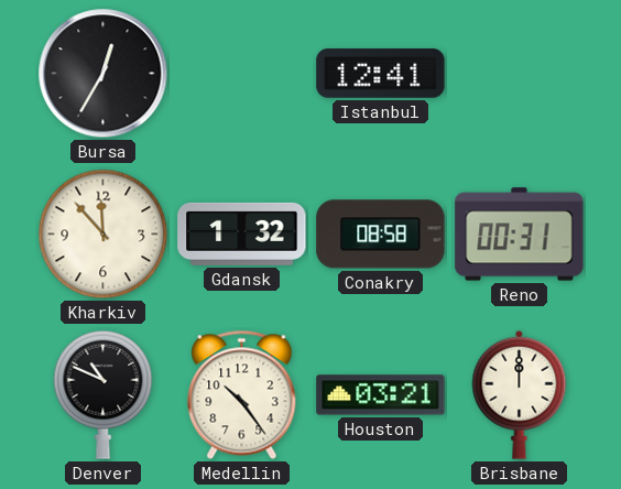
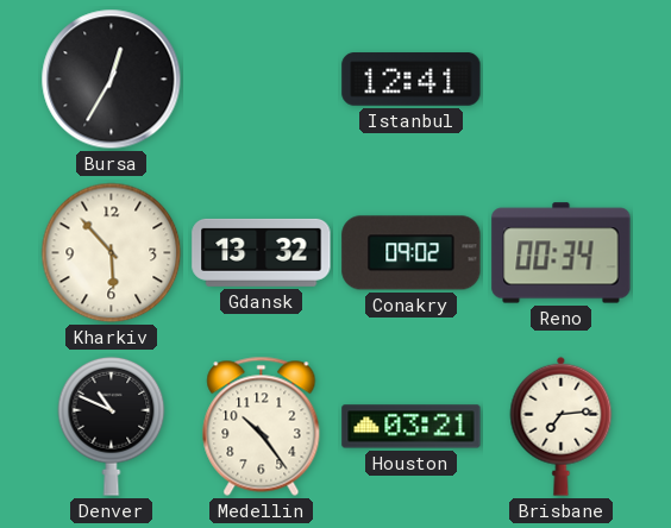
Kharkiv: 11:53 -> 5:53 (112, 253)
Gdansk: 1:32 -> 13:32 (262, 252)
Conakry: 08:58 -> 09:02 (412, 253)
Reno: 00:31 -> 00:34 (562, 253)
Brisbane: 12:00 -> 7:14 (562, 426)
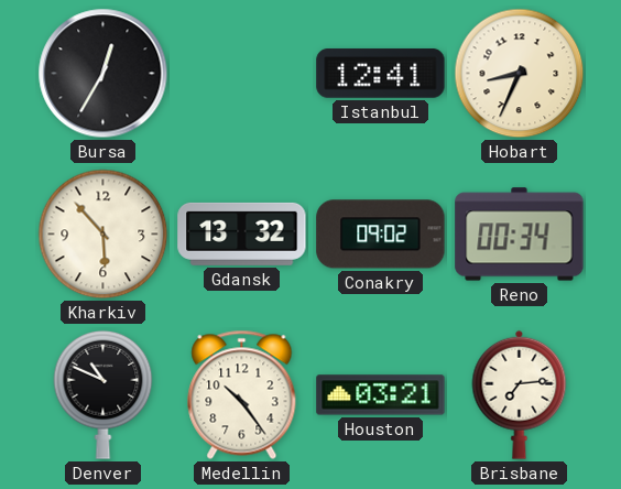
Hobart: none -> 8:34 (520, 74)
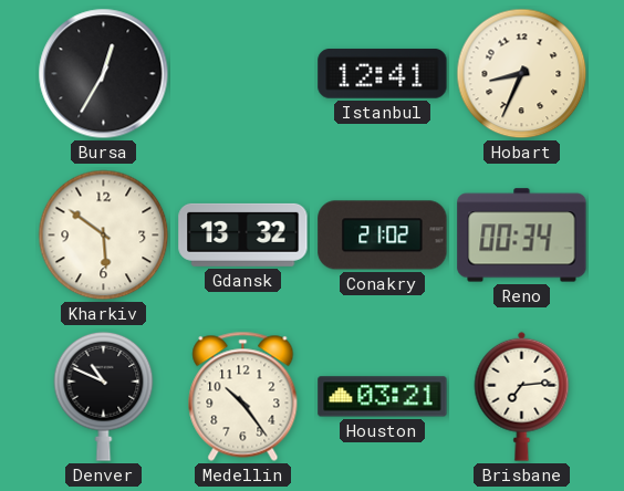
Kharkiv: 5:53 -> 5:51 (104, 236)
Conakry: 09:02 -> 21:02 (383, 236)
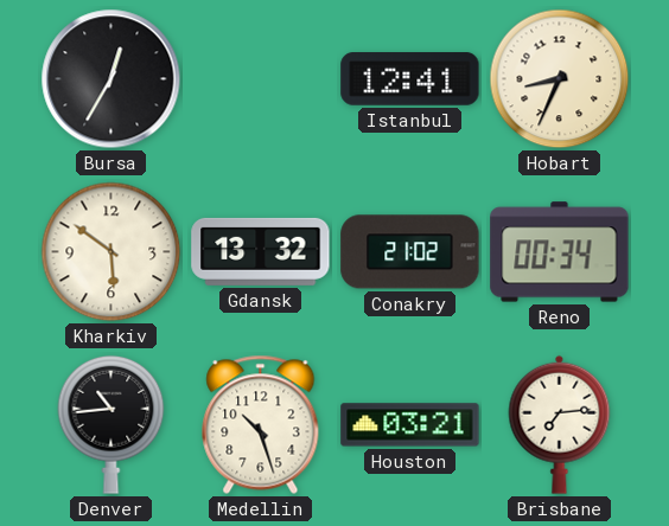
Denver: 10:49 -> 10:44 (111, 424)
Medellin: 10:24 -> 10:27 (261, 424)
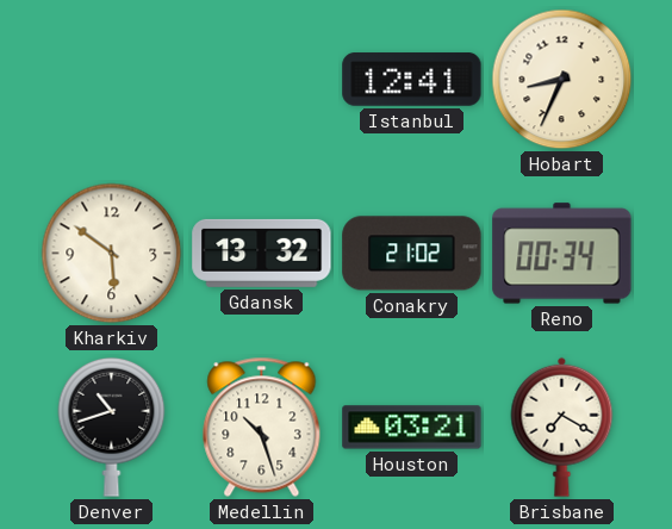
Bursa: 12:35 -> none (111, 79)
Denver: 10:44 -> 10:42 (112, 427)
Brisbane: 7:14 -> 7:20 (562, 427)
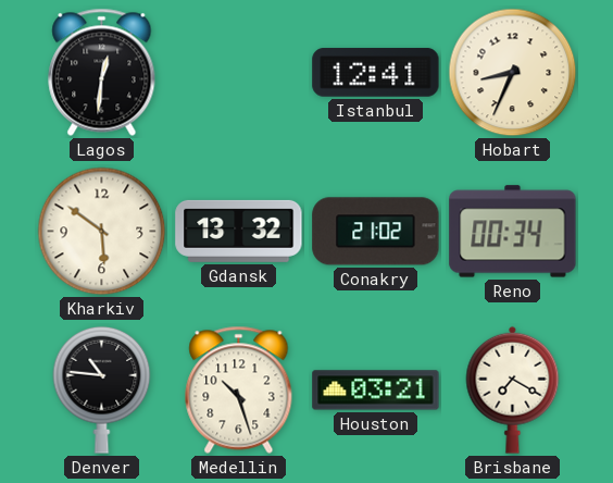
Lagos: none -> 12:31 (102, 72)
Denver: 10:42 -> 10:46 (102, 389)
